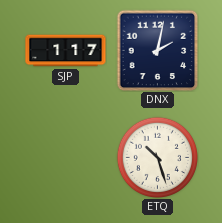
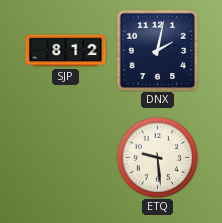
SJP: 1:17 -> 8:12 (66, 51)
ETQ: 10:27 -> 9:29 (157, 157)
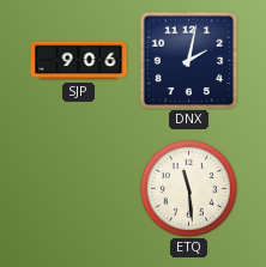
SJP: 8:12 -> 9:06 (79, 61)
ETQ: 9:29 -> 11:29 (188, 188)
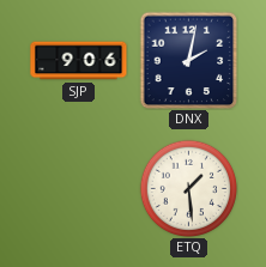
ETQ: 11:29 -> 1:29 (188, 188)
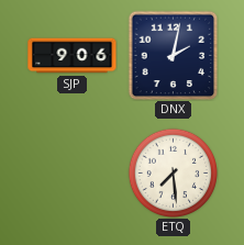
ETQ: 1:29 -> 7:29 (173, 172)
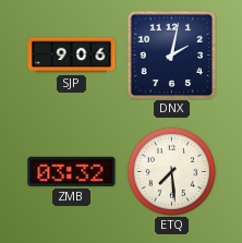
ZMB: none -> 03:32 (72, 171)
